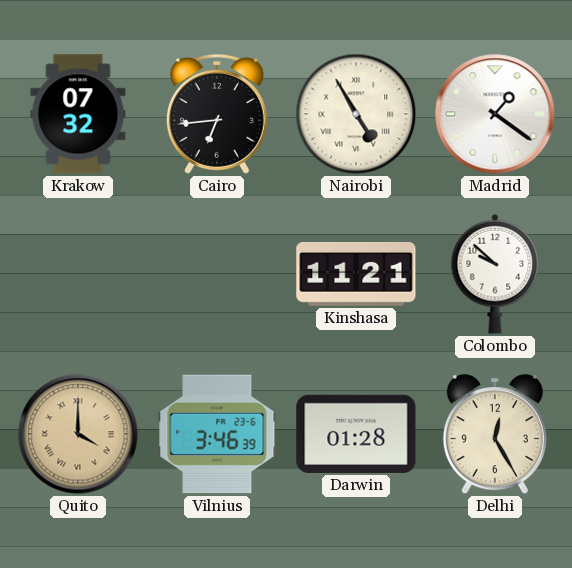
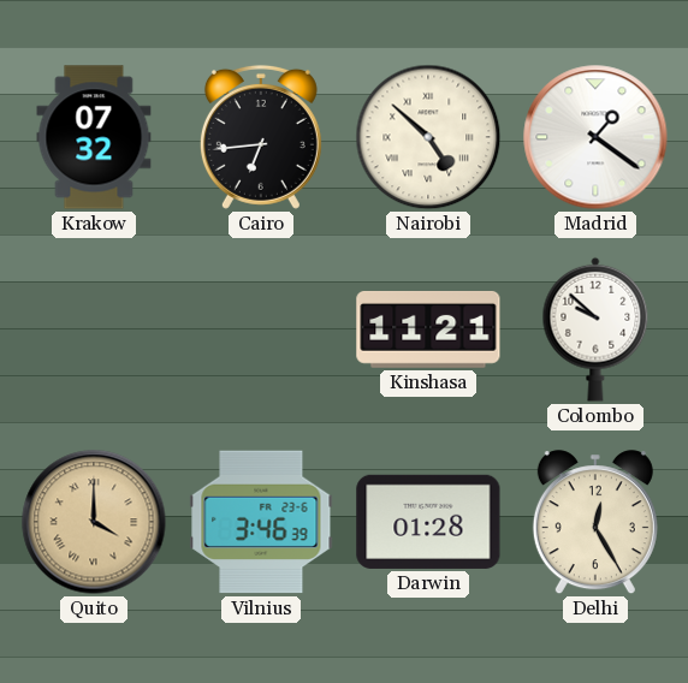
Nairobi: 4:55 -> 4:52 (428, 137)
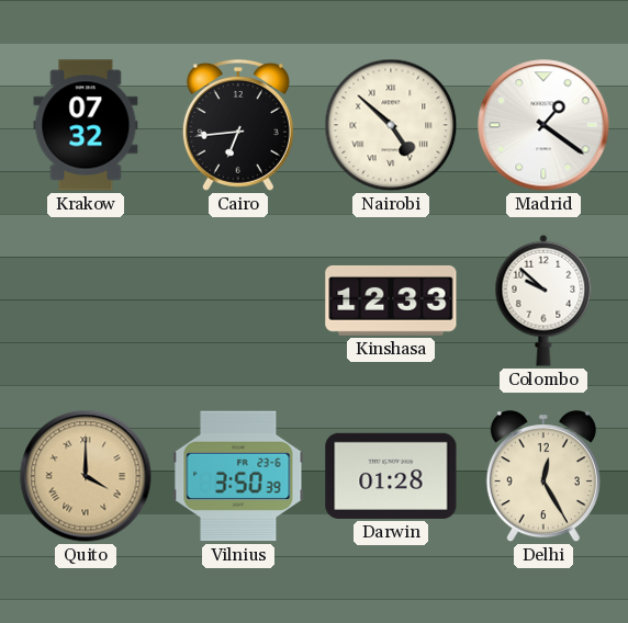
Kinshasa: 11:21 -> 12:33 (391, 301)
Vilnius: 3:46 -> 3:50 (238, 476)
